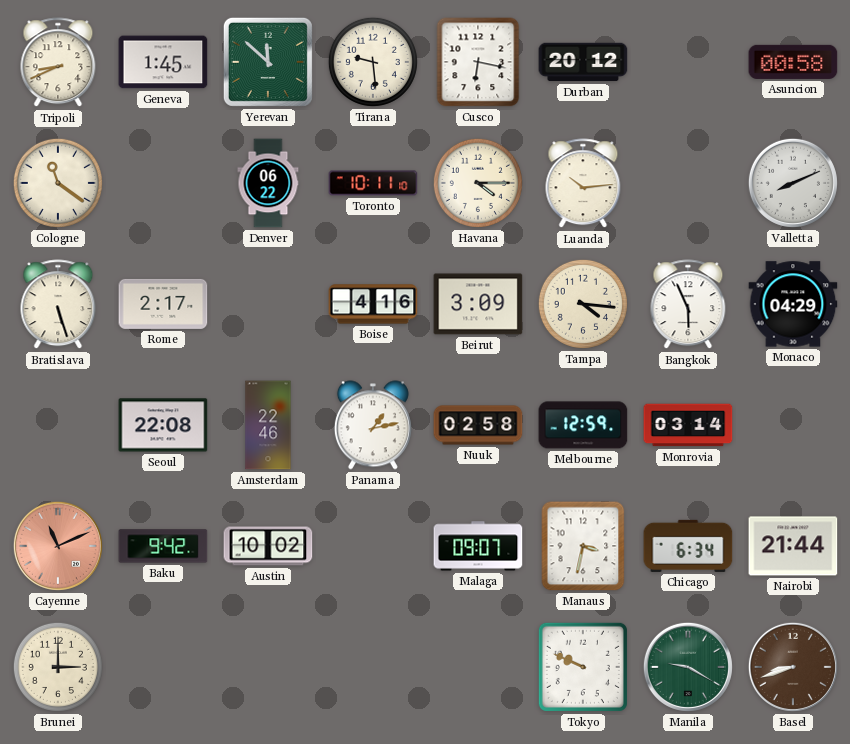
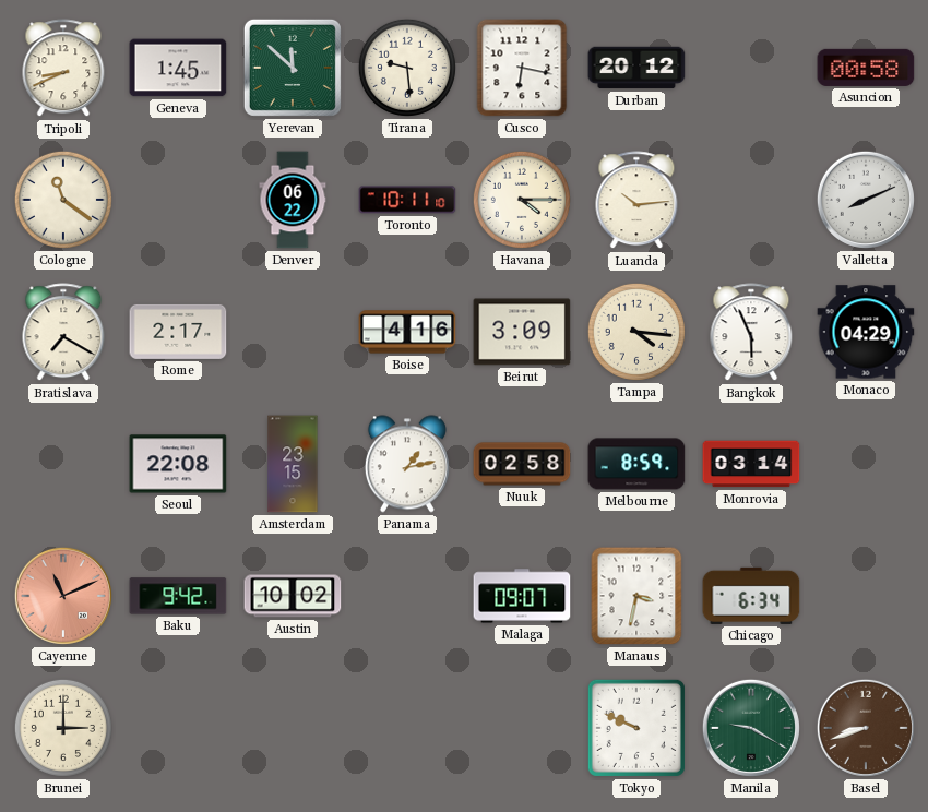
Bratislava: 5:27 -> 7:20 (63, 333)
Amsterdam: 22:46 -> 23:15 (293, 464)
Melbourne: 12:59 -> 8:59 (636, 464)
Nairobi: 21:44 -> none (793, 546)
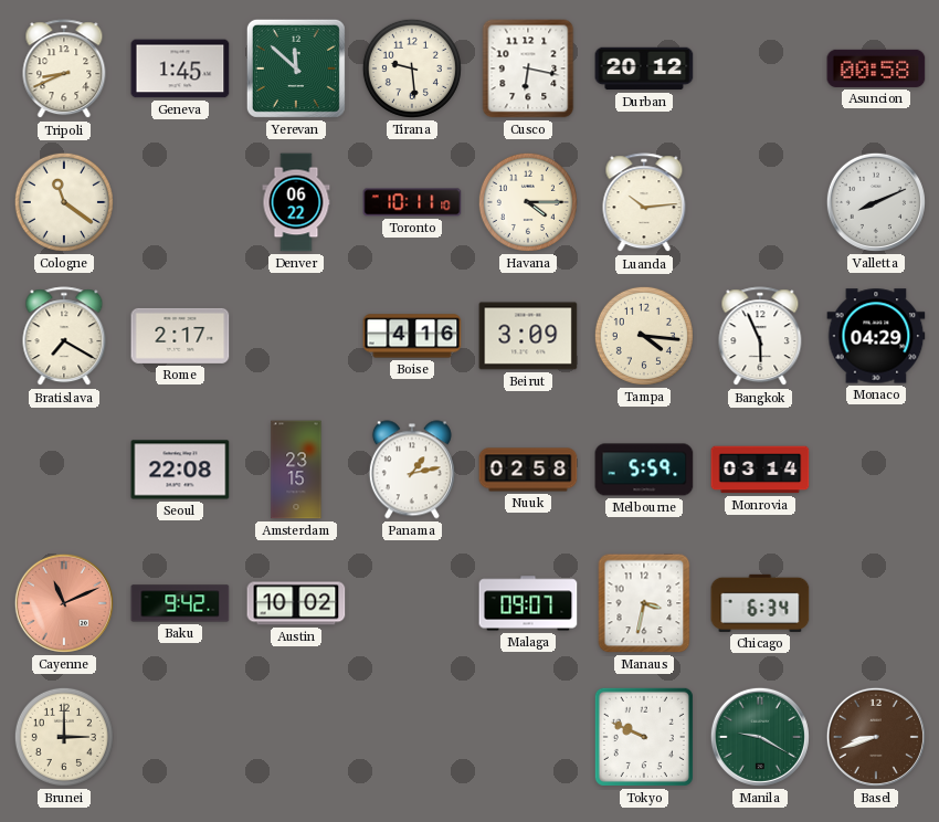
Melbourne: 8:59 -> 5:59 (644, 470)
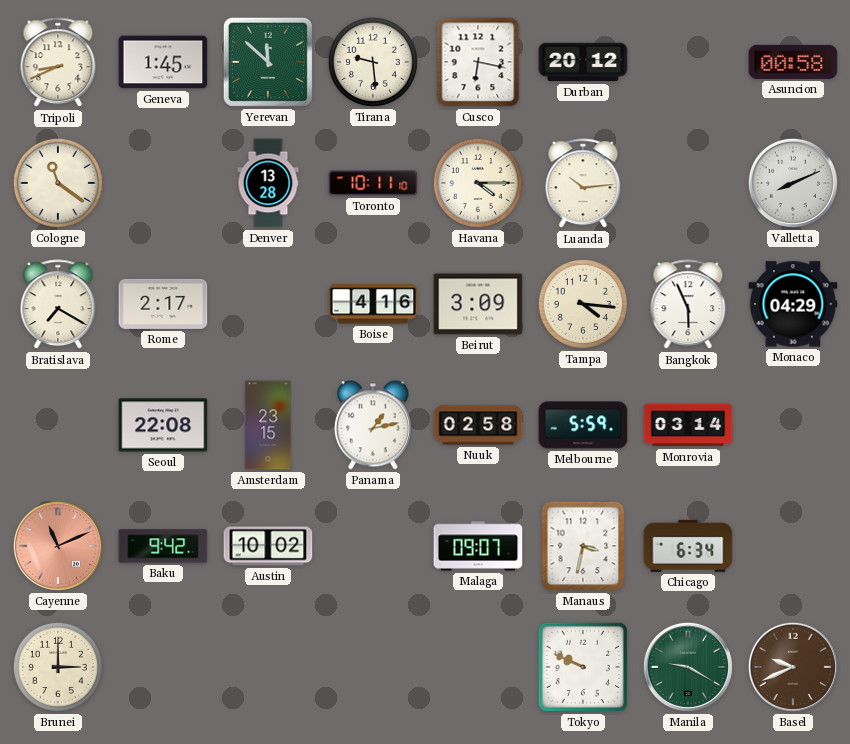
Denver: 06:22 -> 13:28 (268, 183)
Basel: 8:42 -> 9:41 (793, 667)
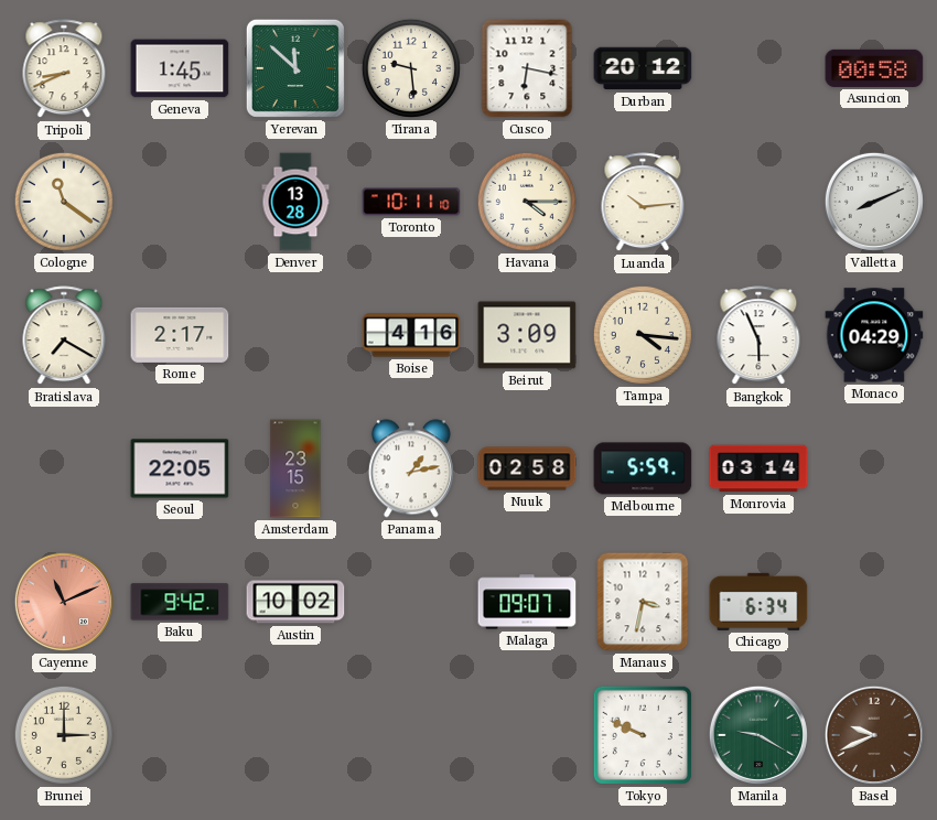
Seoul: 22:08 -> 22:05 (180, 468)
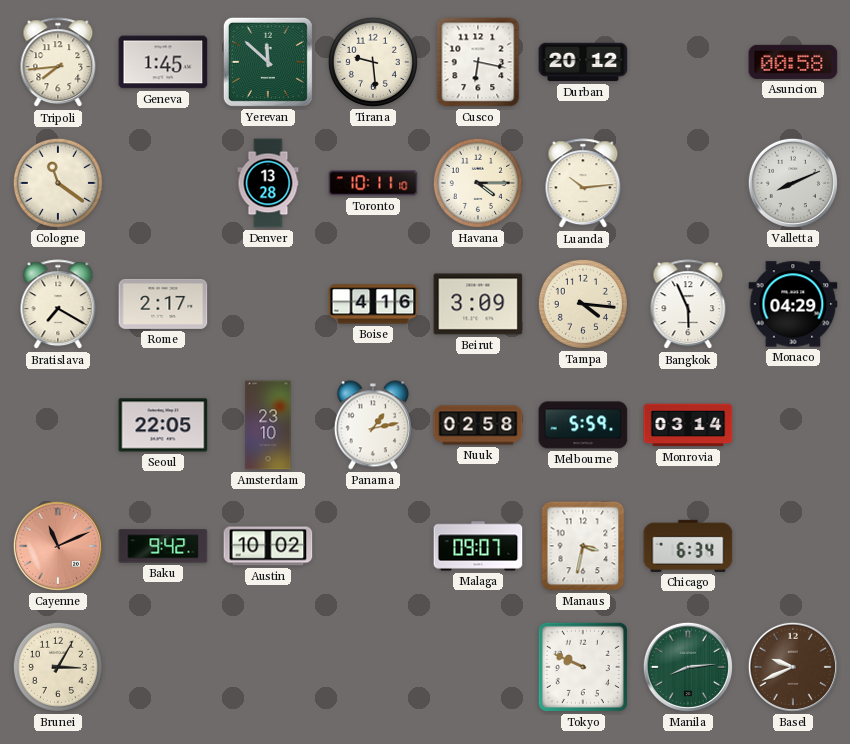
Tripoli: 8:41 -> 7:44 (58, 63)
Amsterdam: 23:15 -> 23:10 (268, 425)
Brunei: 3:00 -> 3:05 (58, 667)
Manila: 9:20 -> 8:14 (688, 667)
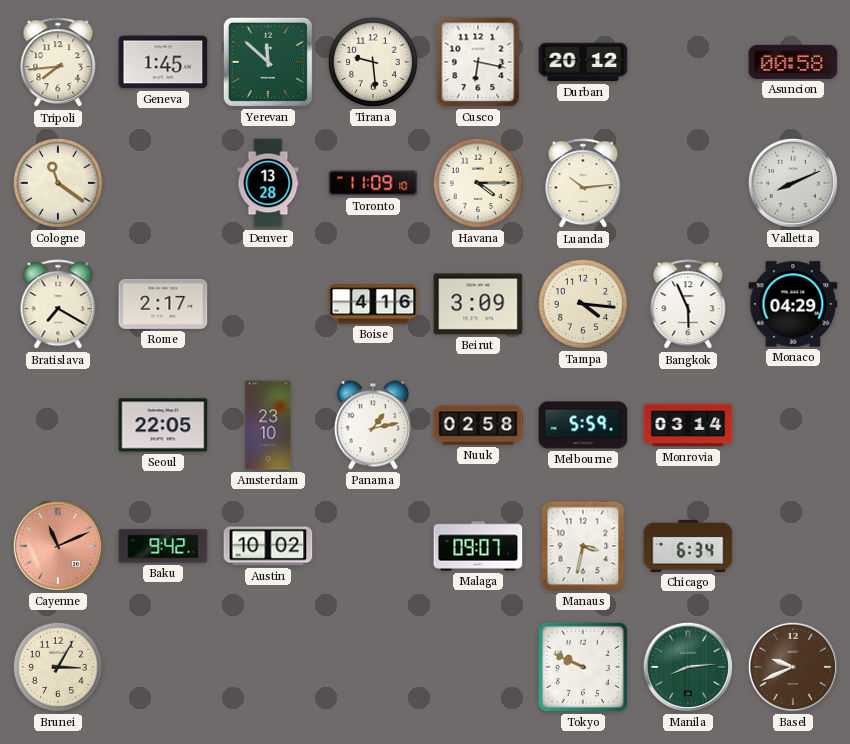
Toronto: 10:11 -> 11:09 (373, 183)
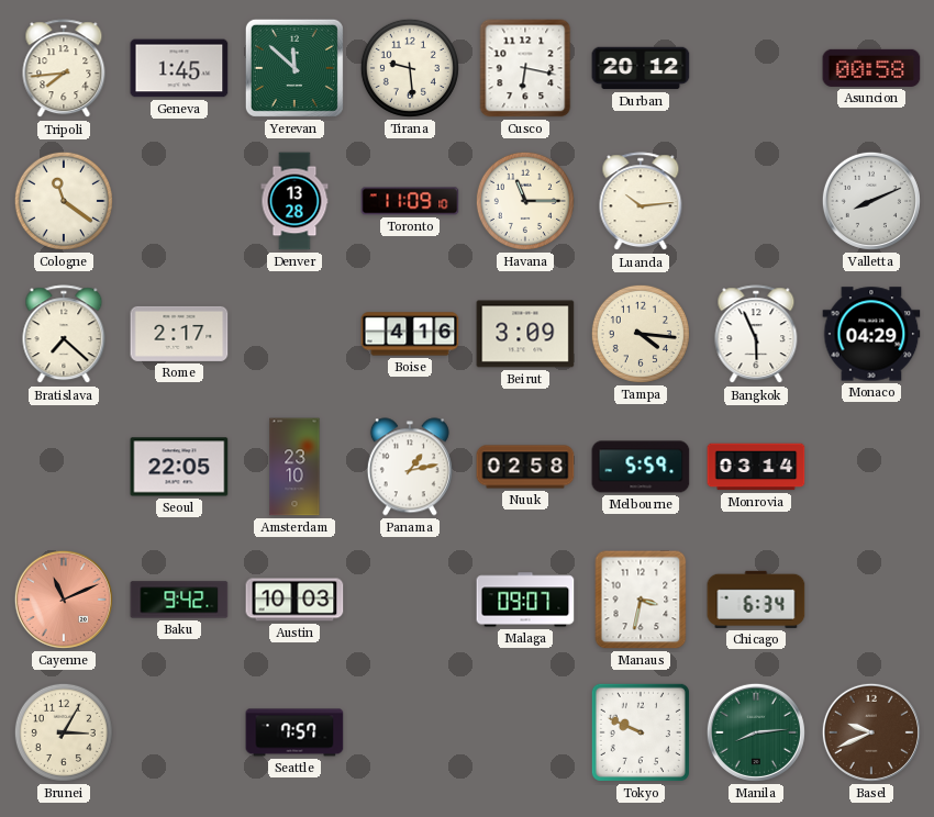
Havana: 4:15 -> 11:15 (525, 201)
Bratislava: 7:20 -> 7:22 (64, 335)
Austin: 10:02 -> 10:03 (294, 600)
Seattle: none -> 7:57 (294, 732)
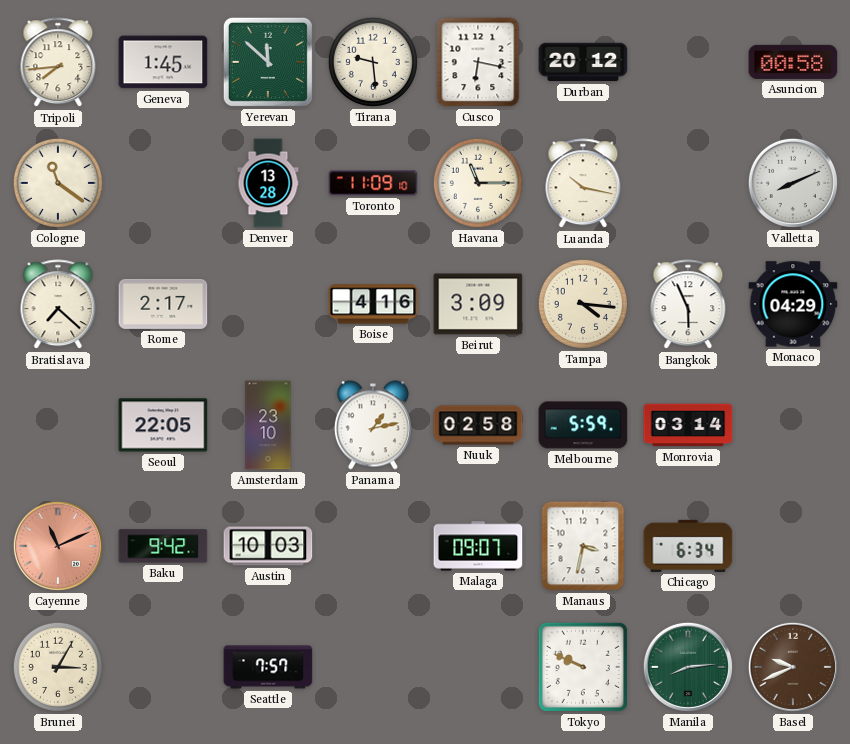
Luanda: 10:14 -> 10:17 (583, 184)
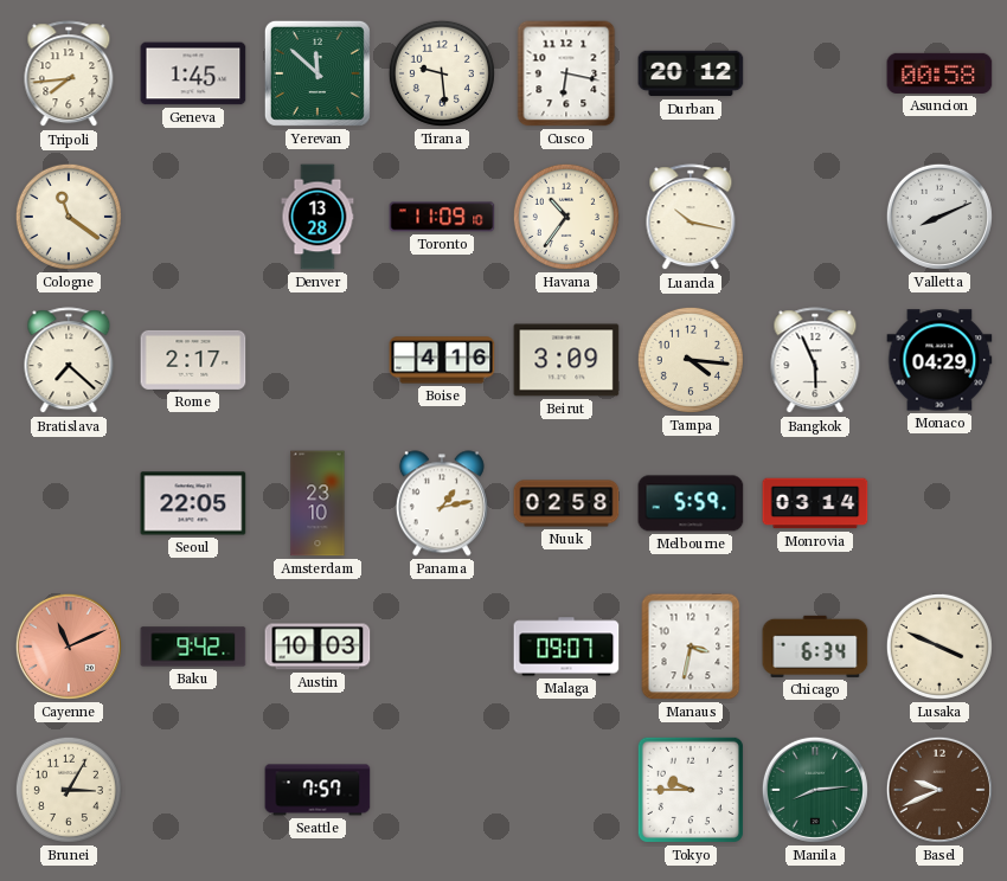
Havana: 11:15 -> 10:36 (566, 217)
Lusaka: none -> 3:49 (939, 647)
Tokyo: 9:49 -> 9:45 (691, 790)
